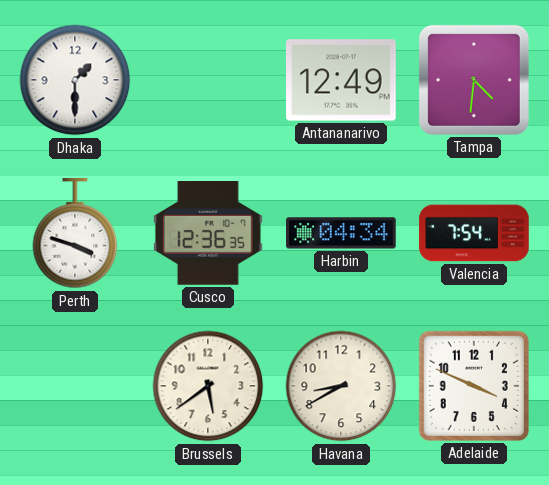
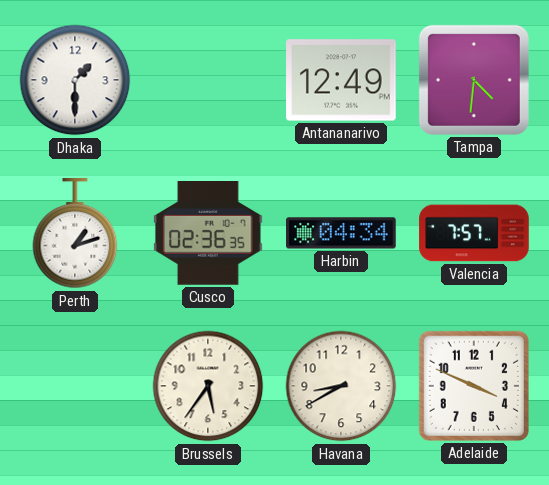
Perth: 3:48 -> 1:12 (75, 234)
Cusco: 12:36 -> 02:36 (209, 234)
Valencia: 7:54 -> 7:57 (474, 233)
Brussels: 5:39 -> 5:36 (208, 386)
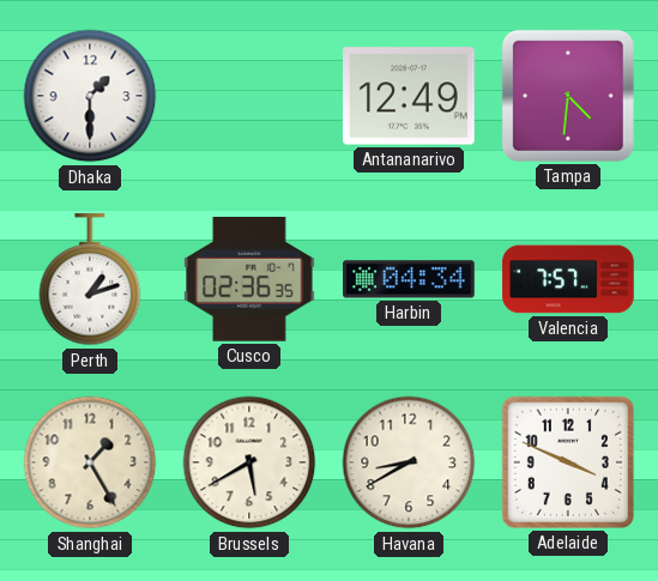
Shanghai: none -> 1:25 (90, 462)
Brussels: 5:36 -> 5:40 (249, 462)
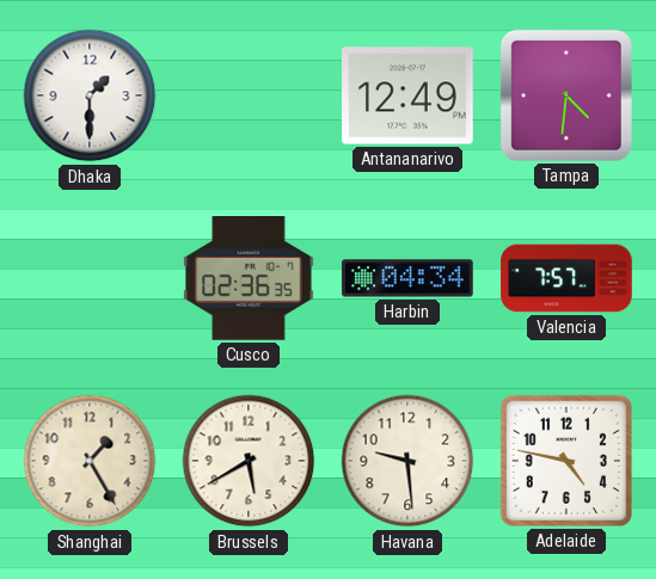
Perth: 1:12 -> none (90, 280)
Havana: 8:40 -> 9:29 (407, 461)
Adelaide: 3:49 -> 4:47 (566, 461)
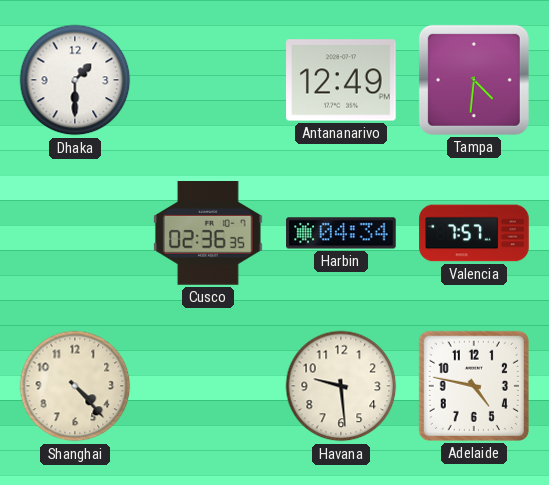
Shanghai: 1:25 -> 4:23 (75, 386)
Brussels: 5:40 -> none (249, 461)
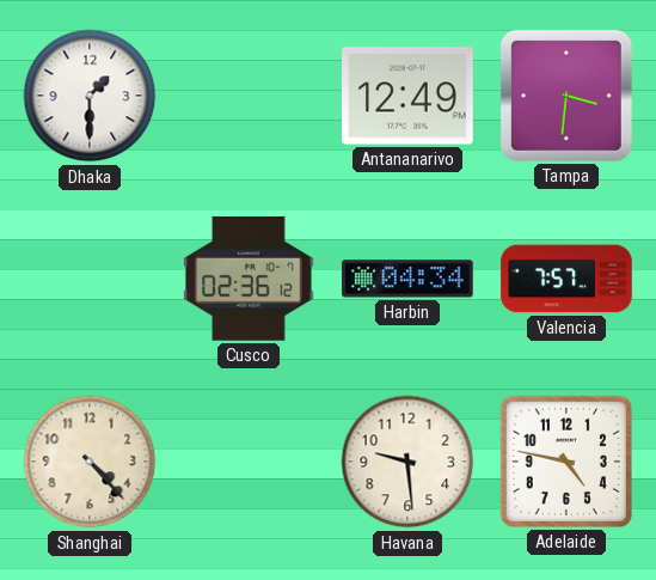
Tampa: 4:31 -> 3:31 (566, 96)
Cusco: 02:36:35 -> 02:36:12 (250, 280)
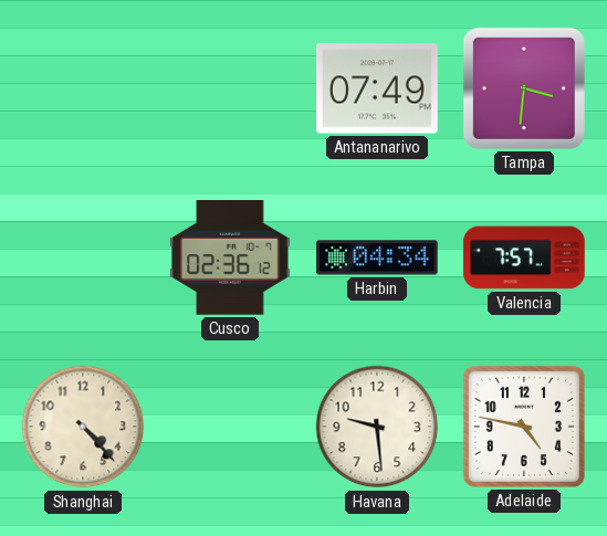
Dhaka: 1:30 -> none (90, 96)
Antananarivo: 12:49 -> 07:49 (377, 88)
